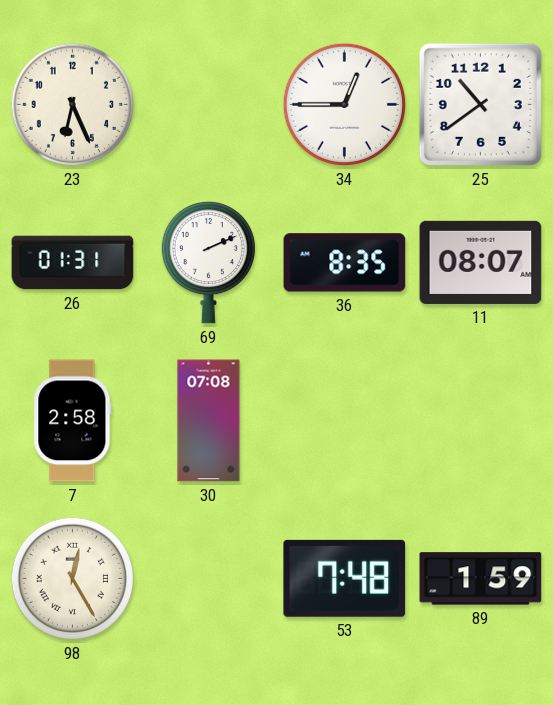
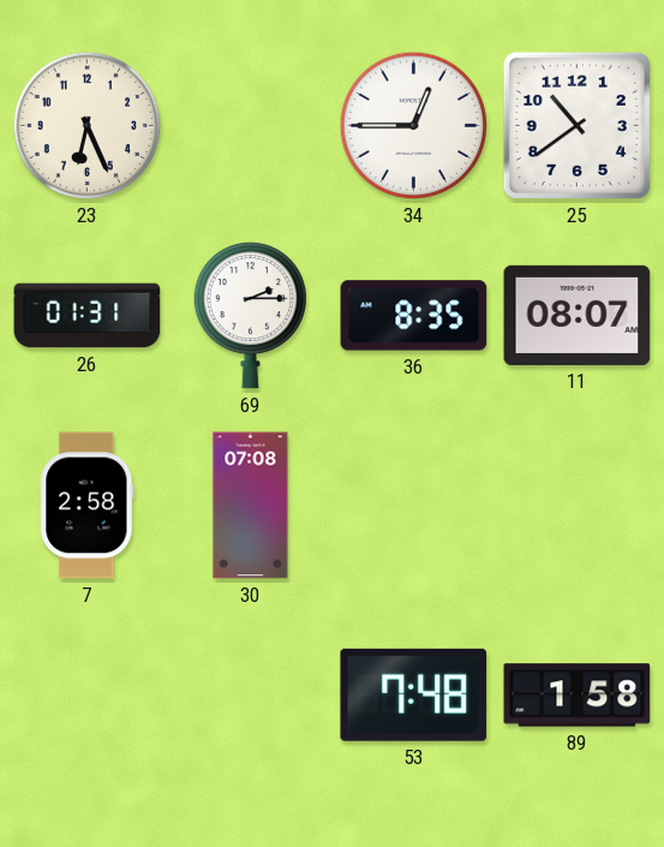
69: 2:11 -> 2:15 (250, 316)
98: 12:25 -> none (72, 578)
89: 1:59 -> 1:58 (578, 696)
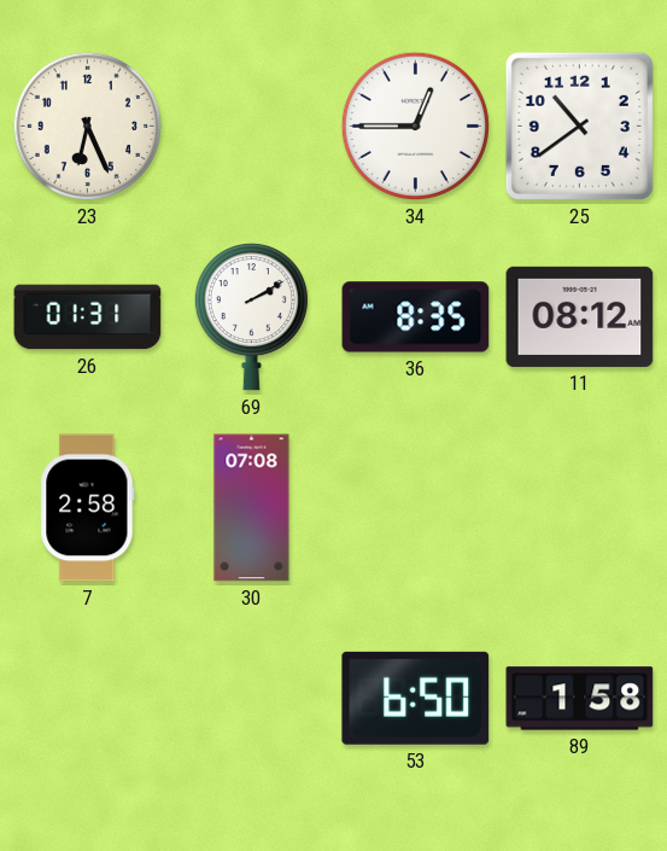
69: 2:15 -> 2:10 (251, 317)
11: 08:07 -> 08:12 (580, 316)
53: 7:48 -> 6:50 (416, 698)
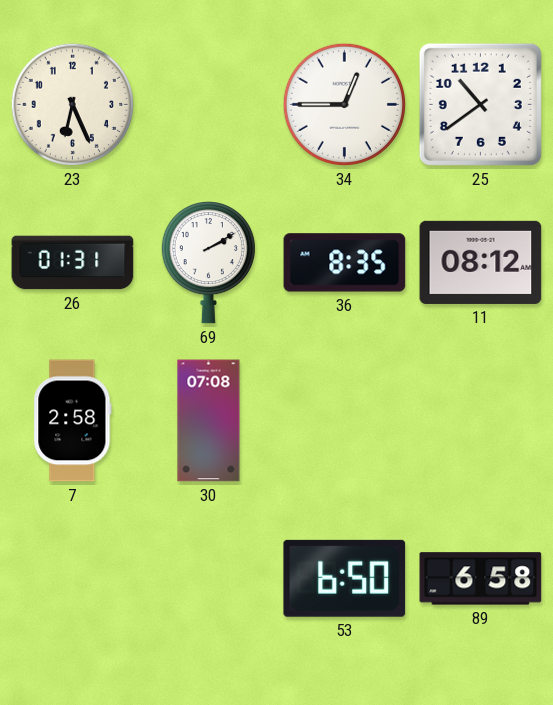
89: 1:58 -> 6:58 (481, 579)
